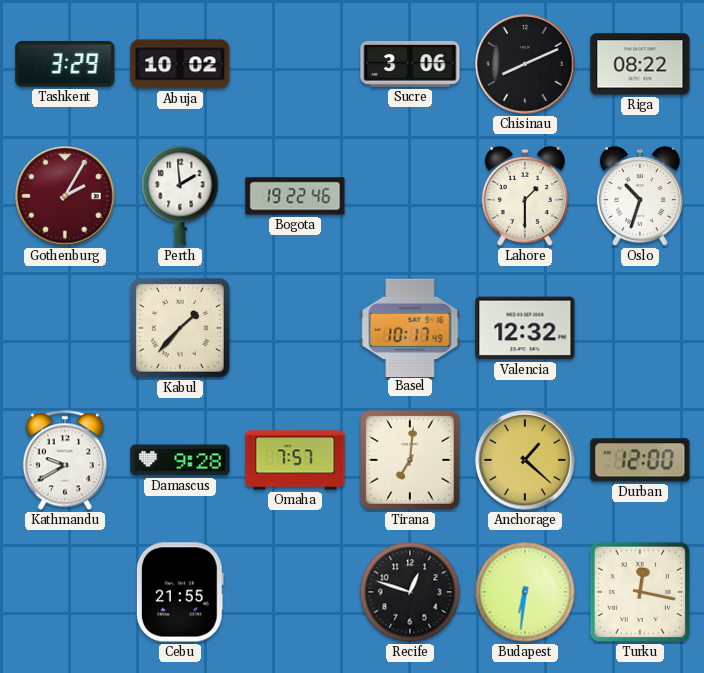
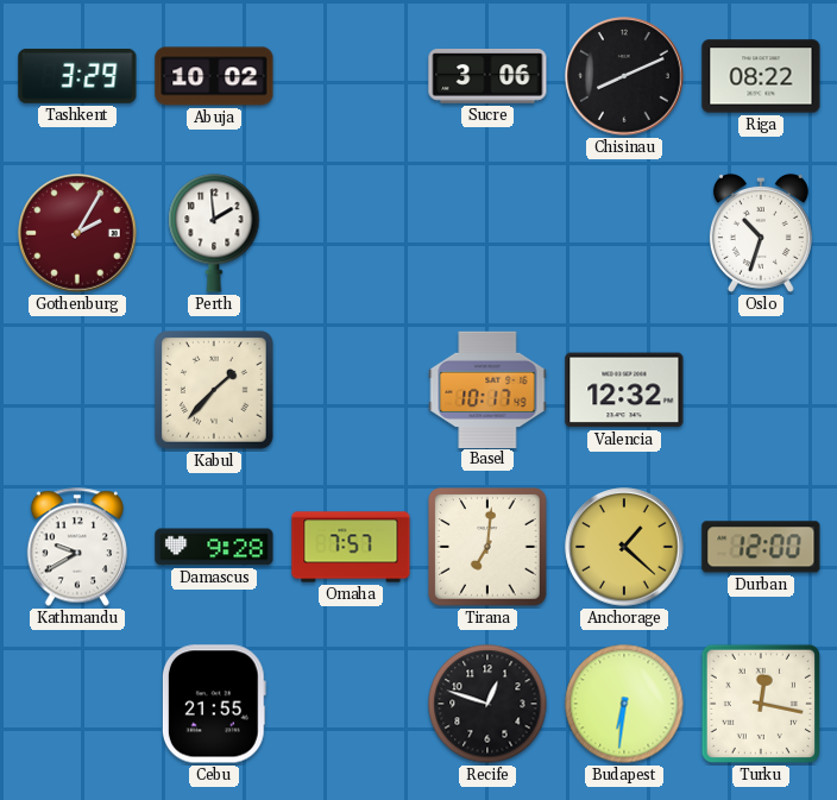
Bogota: 19:22 -> none (295, 196)
Lahore: 1:30 -> none (525, 196)
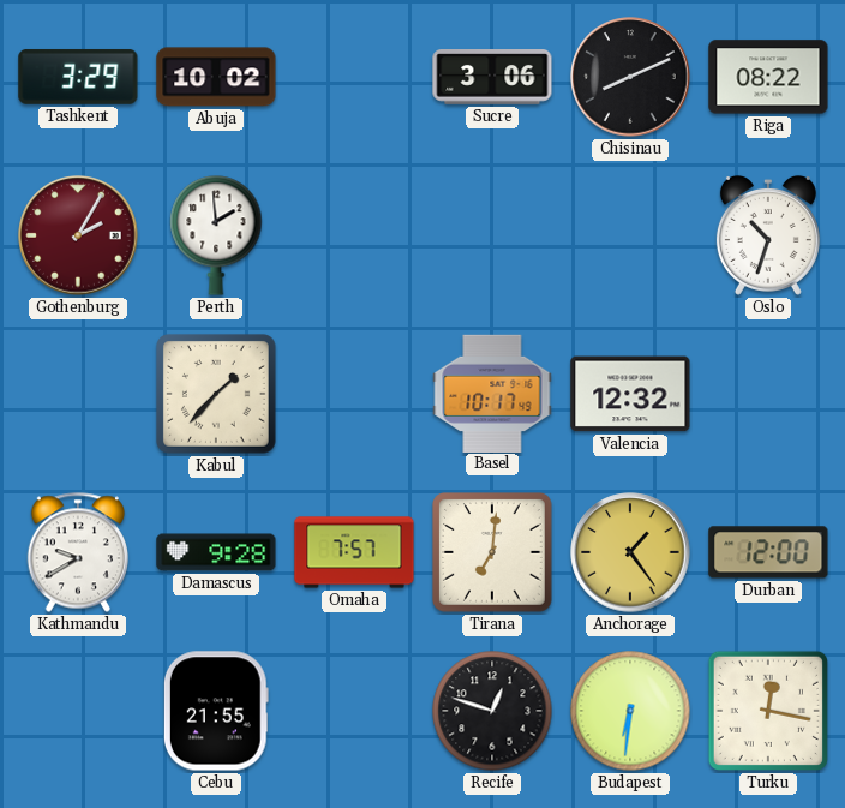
Anchorage: 1:22 -> 1:24 (630, 552)
